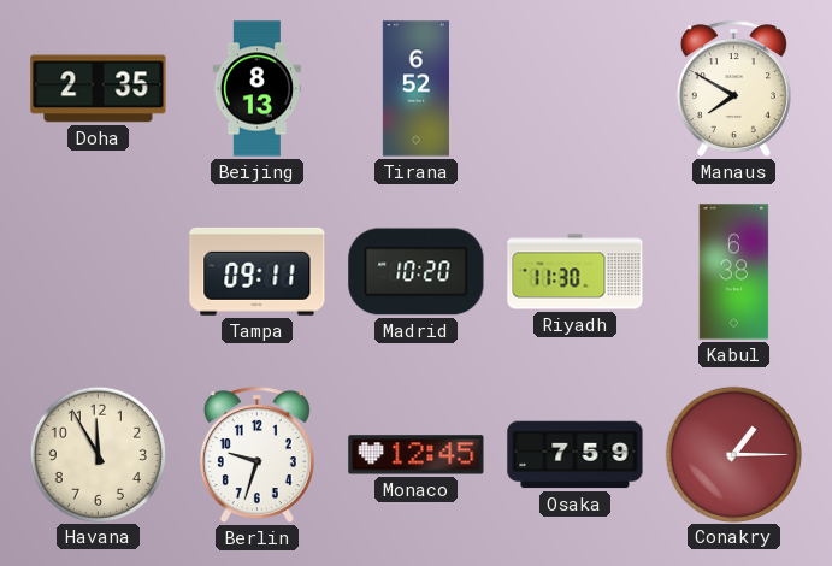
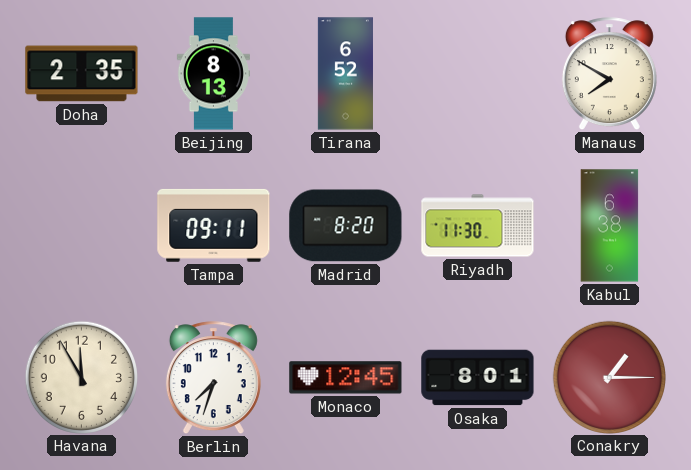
Madrid: 10:20 -> 8:20 (346, 226)
Berlin: 9:33 -> 7:33 (213, 378)
Osaka: 7:59 -> 8:01 (478, 378)
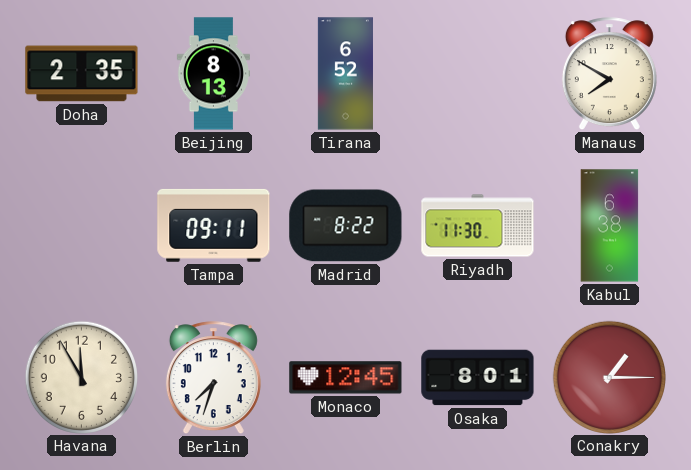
Madrid: 8:20 -> 8:22 (346, 226)
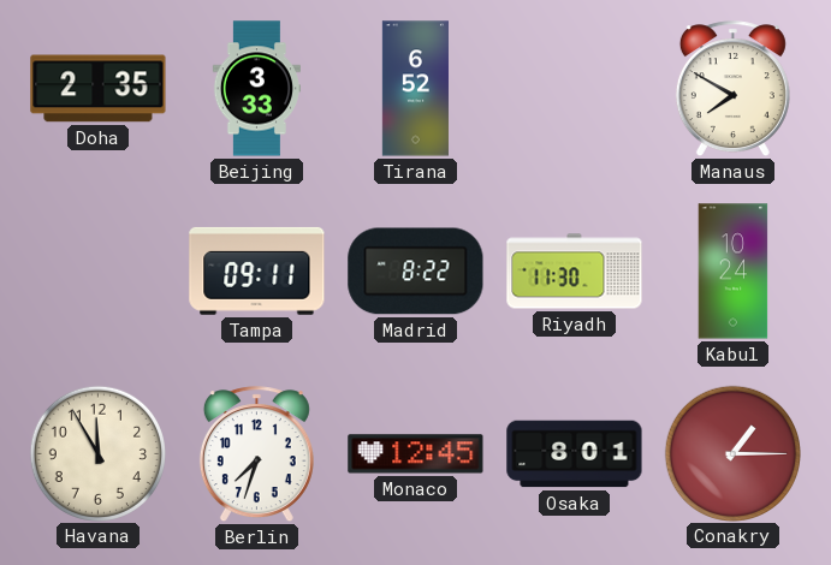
Beijing: 8:13 -> 3:33 (256, 89)
Kabul: 6:38 -> 10:24 (734, 272)
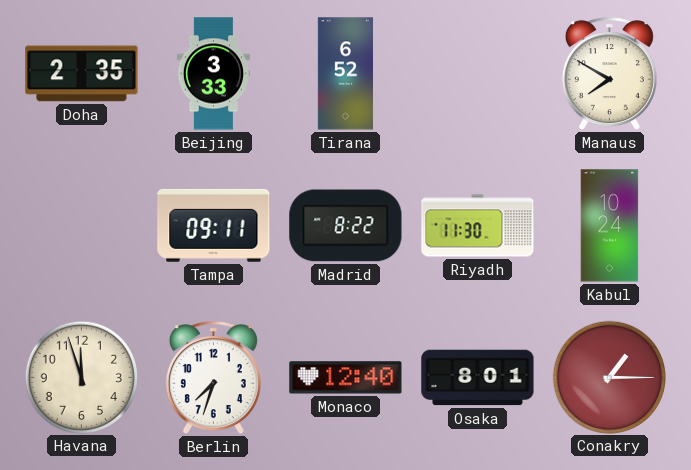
Havana: 11:55 -> 11:57 (81, 377)
Monaco: 12:45 -> 12:40 (346, 378)
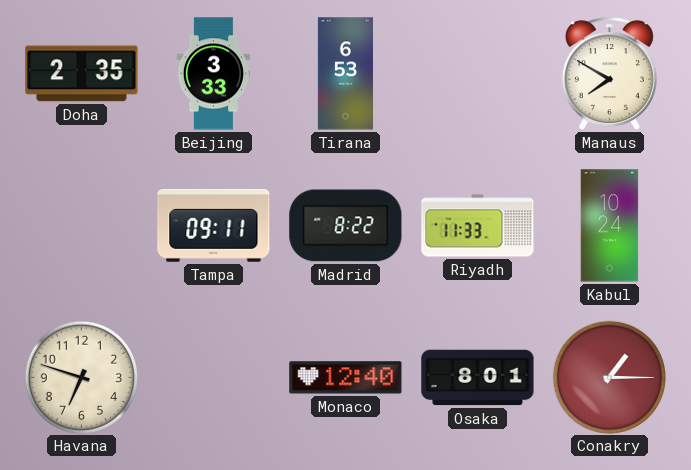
Tirana: 6:52 -> 6:53 (345, 74)
Riyadh: 11:30 -> 11:33 (478, 226)
Havana: 11:57 -> 6:48 (81, 377)
Berlin: 7:33 -> none (213, 378)
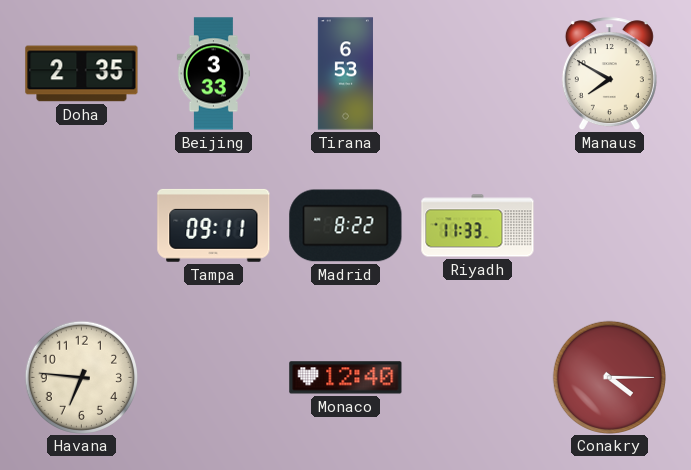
Kabul: 10:24 -> none (610, 226)
Havana: 6:48 -> 6:46 (81, 377)
Osaka: 8:01 -> none (478, 378)
Conakry: 1:15 -> 4:15 (609, 377)
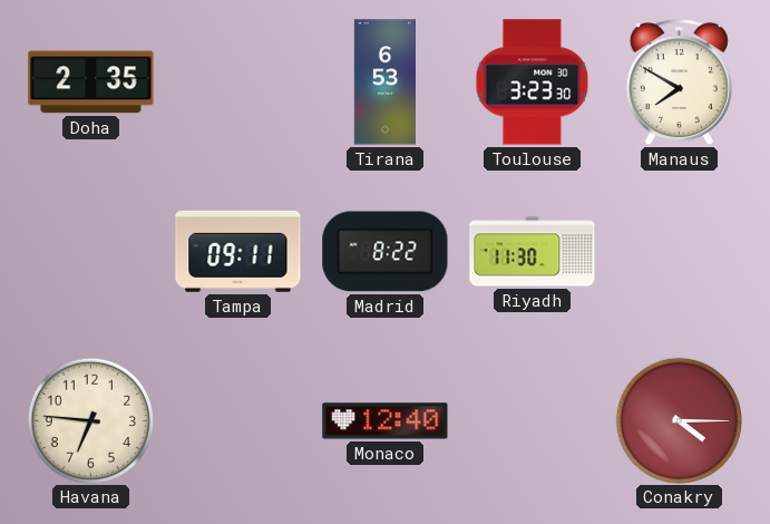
Beijing: 3:33 -> none (213, 74)
Toulouse: none -> 3:23 (533, 83)
Riyadh: 11:33 -> 11:30 (533, 252)
